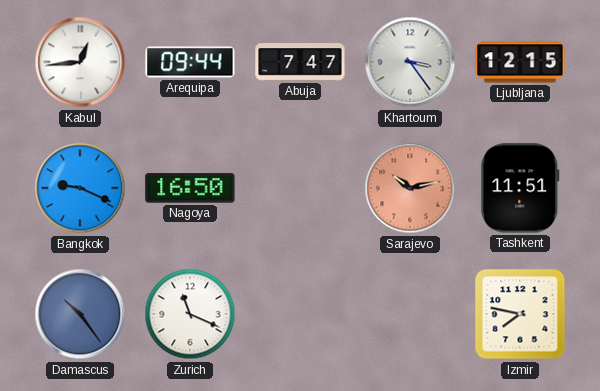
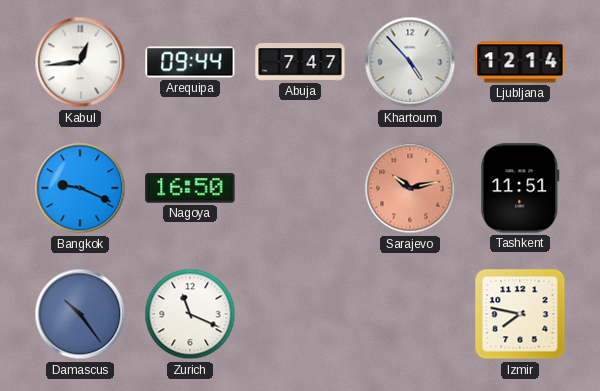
Khartoum: 3:24 -> 4:53 (410, 62)
Ljubljana: 12:15 -> 12:14 (520, 62)
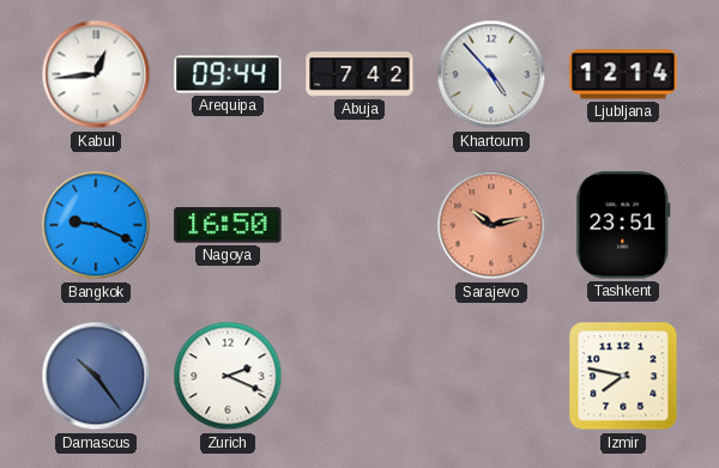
Abuja: 7:47 -> 7:42 (359, 74)
Tashkent: 11:51 -> 23:51 (623, 225)
Zurich: 11:19 -> 2:19 (228, 376)
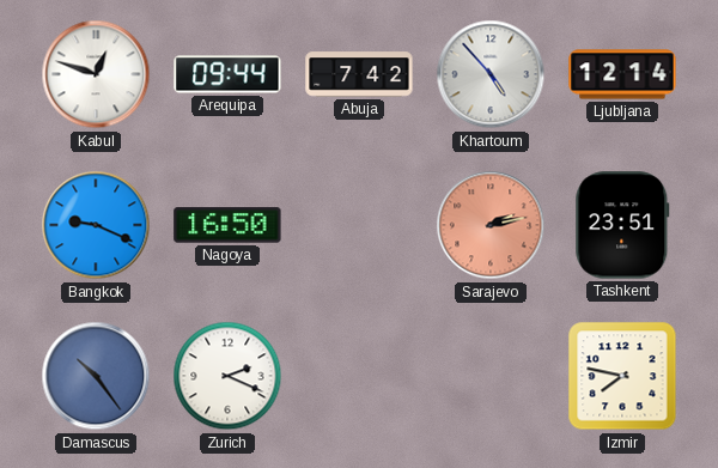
Kabul: 12:44 -> 12:48 (96, 74)
Sarajevo: 10:13 -> 2:13 (491, 225)
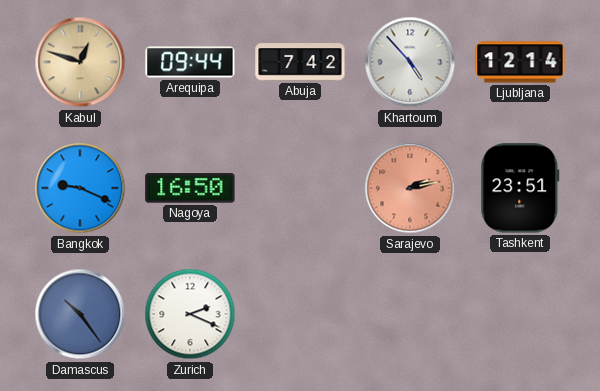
Kabul dial: white -> champagne (80, 62)
Izmir: 7:47 -> none (622, 376)
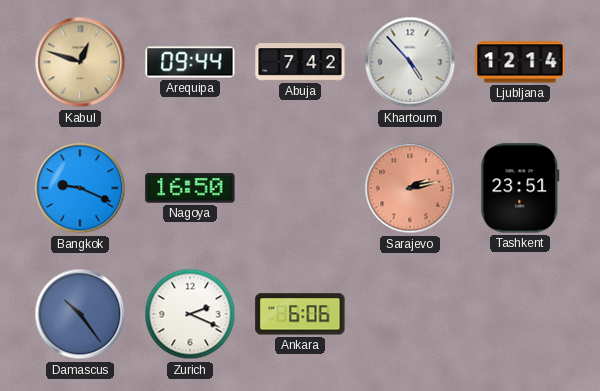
Ankara: none -> 6:06 (300, 314)
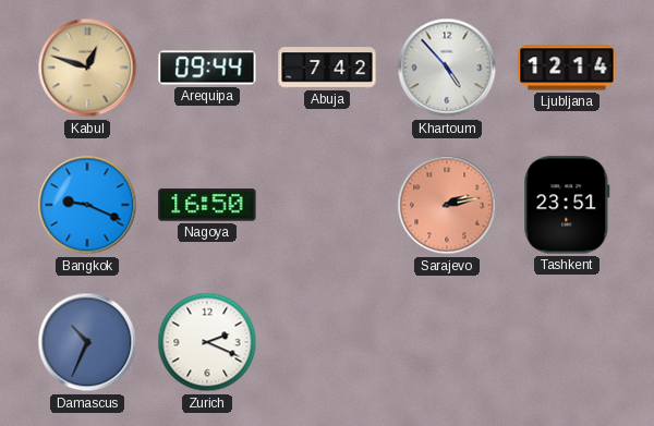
Damascus: 10:24 -> 10:34 (87, 342)
Ankara: 6:06 -> none (300, 314)
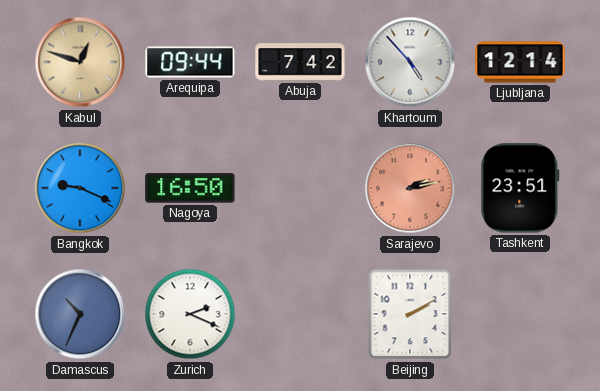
Beijing: none -> 2:10 (410, 314)
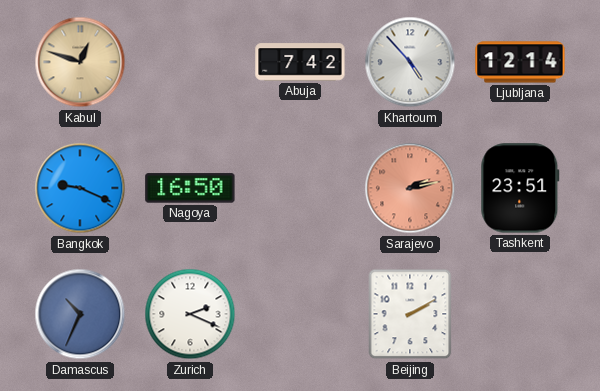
Arequipa: 09:44 -> none (190, 62)
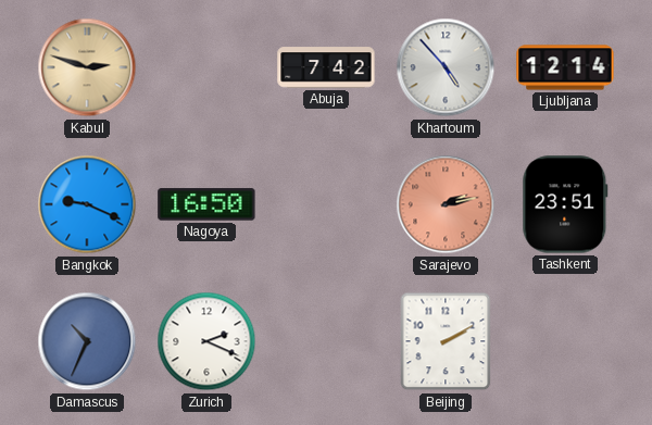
Kabul: 12:48 -> 2:48 (87, 67)
